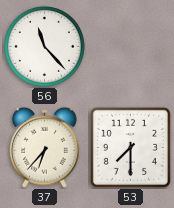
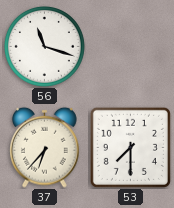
56: 11:23 -> 11:18 (44, 46)
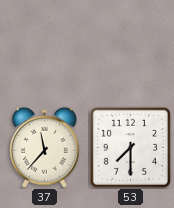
56: 11:18 -> none (44, 46)
37: 6:37 -> 11:37 (45, 147)
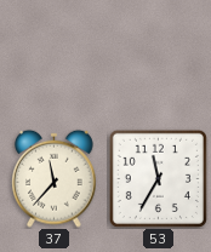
53: 7:30 -> 11:35 (158, 178)
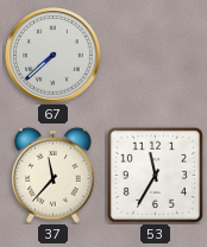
67: none -> 7:38 (54, 56)
